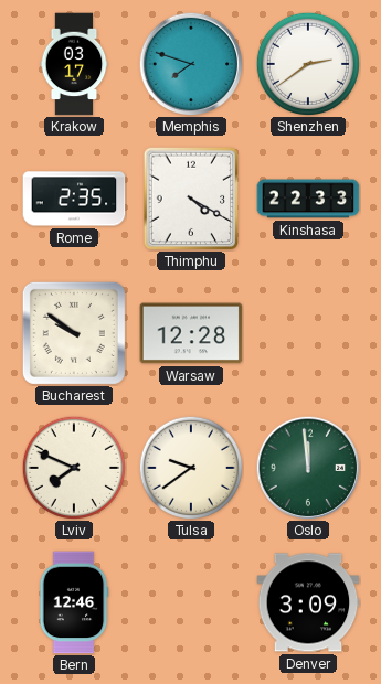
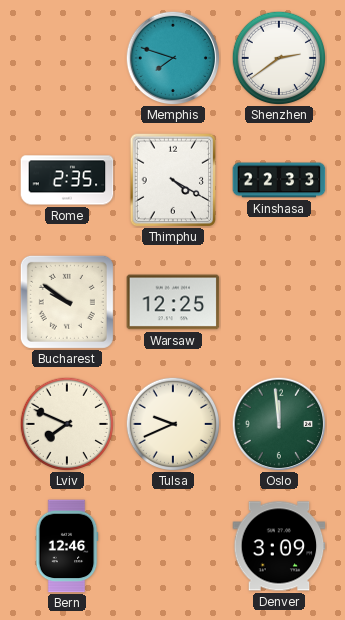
Krakow: 03:17 -> none (74, 64)
Warsaw: 12:28 -> 12:25 (173, 302)
Tulsa: 9:39 -> 9:41 (172, 423)
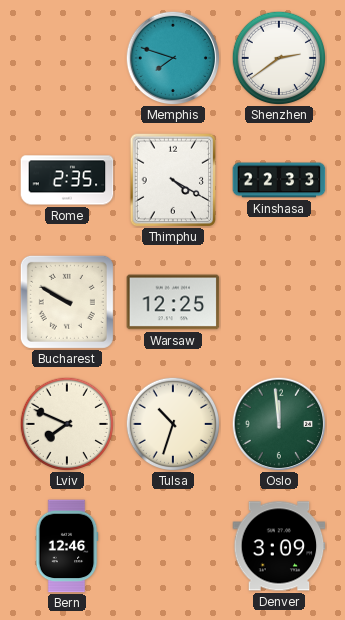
Bucharest: 9:51 -> 9:50 (67, 302)
Tulsa: 9:41 -> 10:33 (172, 423)
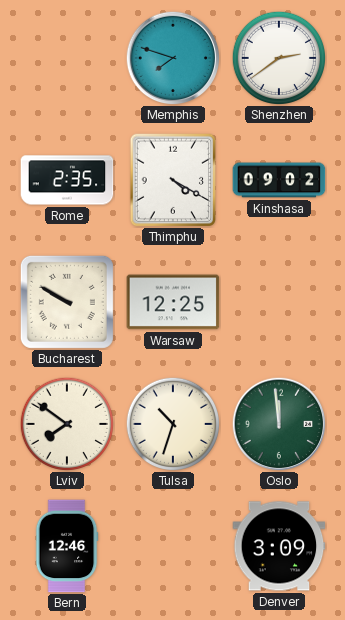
Kinshasa: 22:33 -> 09:02 (279, 180)
Lviv: 7:49 -> 7:51 (66, 423)
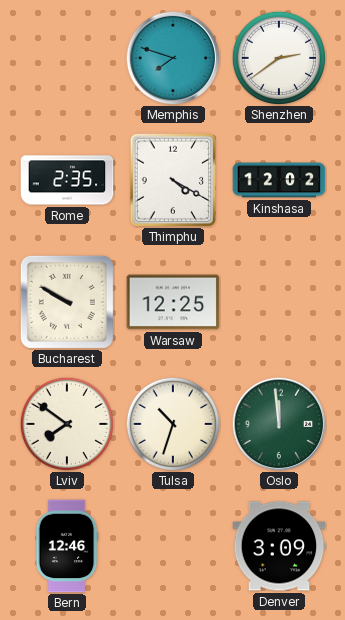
Kinshasa: 09:02 -> 12:02 (279, 180)
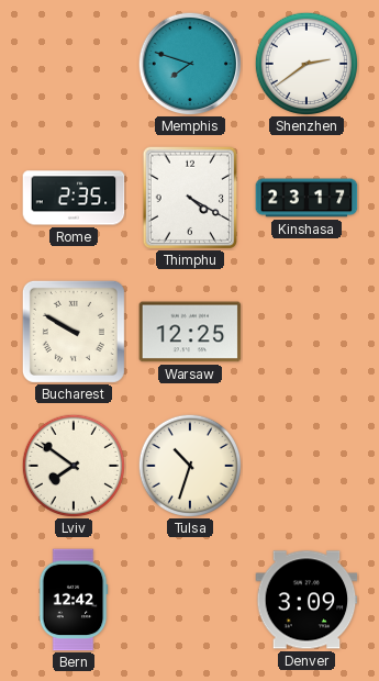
Kinshasa: 12:02 -> 23:17 (306, 198)
Oslo: 11:59 -> none (279, 424)
Bern: 12:46 -> 12:42 (74, 600)
